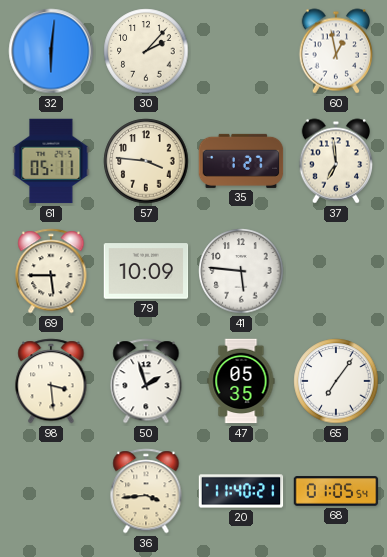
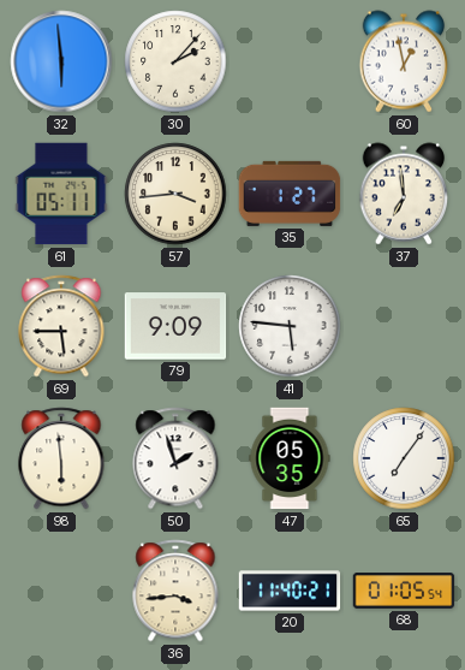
32: 6:01 -> 5:59 (61, 61)
57: 3:46 -> 3:44 (175, 194)
79: 10:09 -> 9:09 (175, 326)
98: 3:29 -> 5:59 (61, 458)
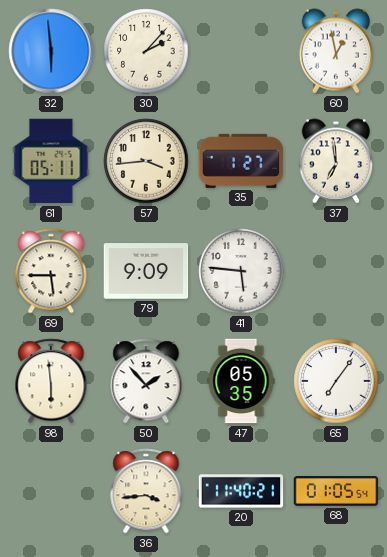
50: 1:57 -> 1:53 (146, 381)
